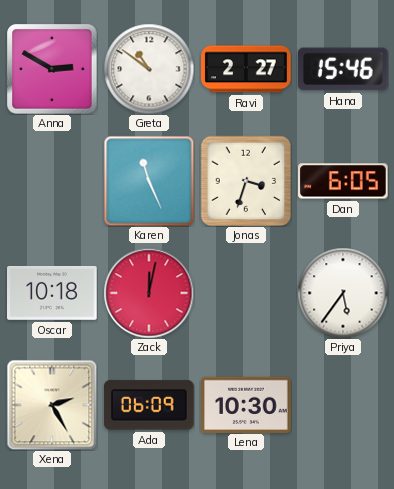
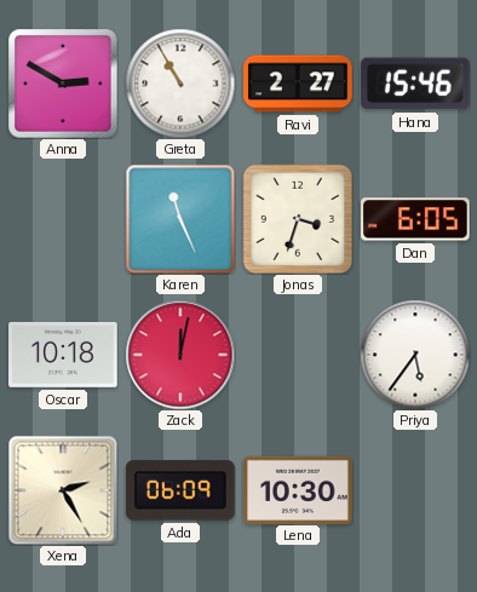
Greta: 10:51 -> 10:55 (180, 84)
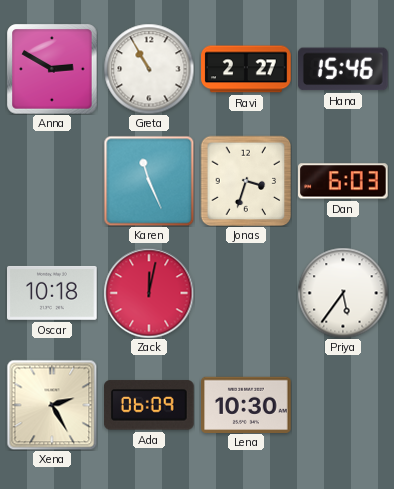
Dan: 6:05 -> 6:03 (344, 181)
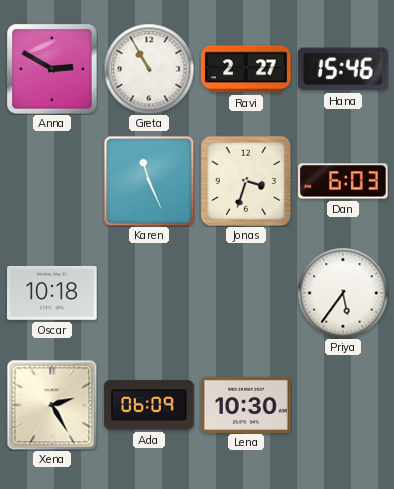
Zack: 12:02 -> none (149, 293)
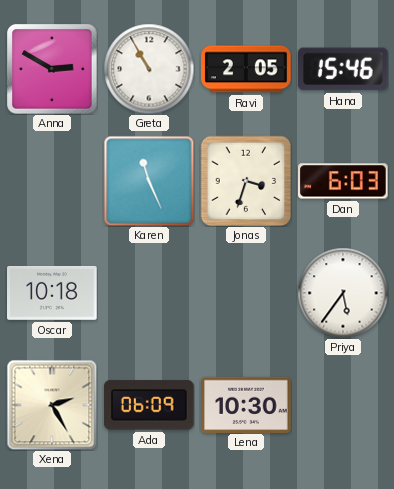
Ravi: 2:27 -> 2:05 (246, 69)
